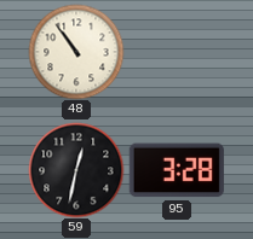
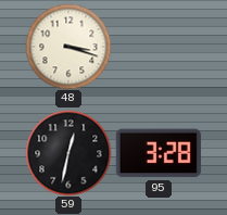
48: 10:54 -> 3:18 (68, 47)
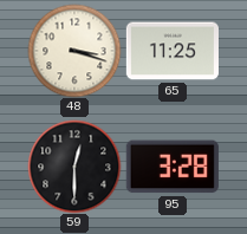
65: none -> 11:25 (173, 51)
59: 12:32 -> 12:30 (74, 167)
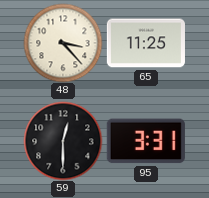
48: 3:18 -> 3:23 (63, 43)
95: 3:28 -> 3:31 (146, 141)
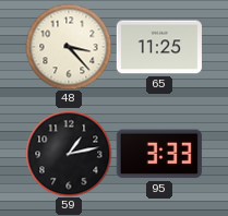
59: 12:30 -> 1:13 (69, 154)
95: 3:31 -> 3:33 (159, 154)
